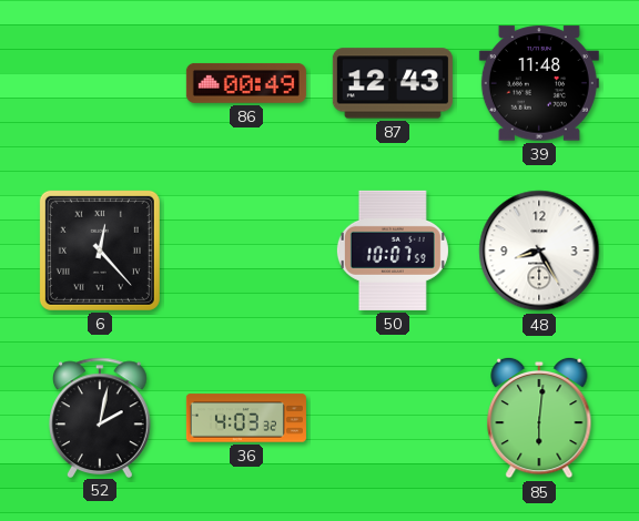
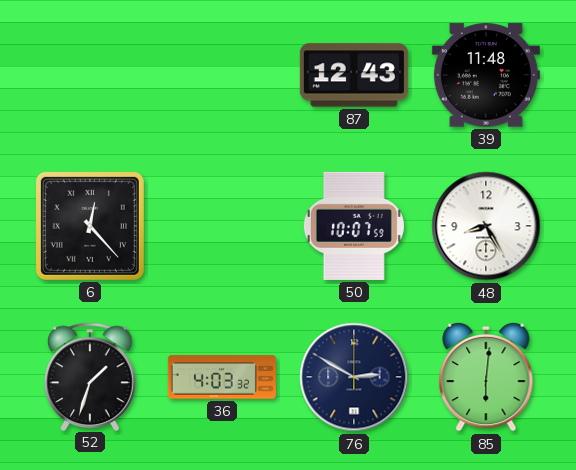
86: 00:49 -> none (246, 83)
52: 2:02 -> 1:33 (91, 376)
76: none -> 2:50 (354, 377)
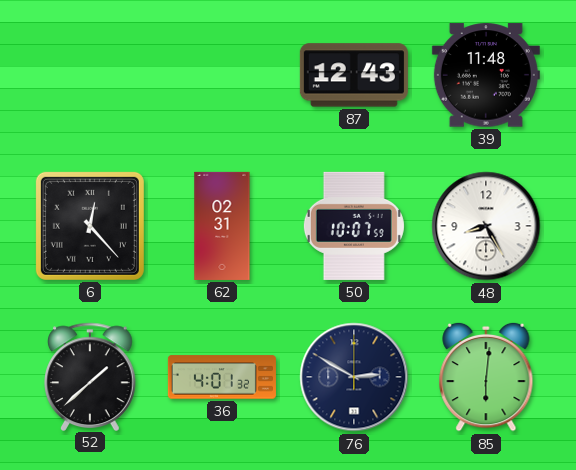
62: none -> 02:31 (222, 226)
52: 1:33 -> 1:38 (91, 376)
36: 4:03 -> 4:01 (222, 377)
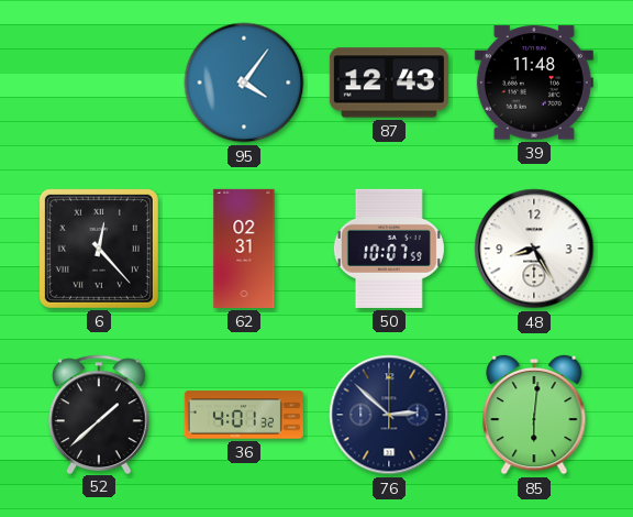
95: none -> 4:06 (244, 82)
76: 2:50 -> 2:52 (389, 415)
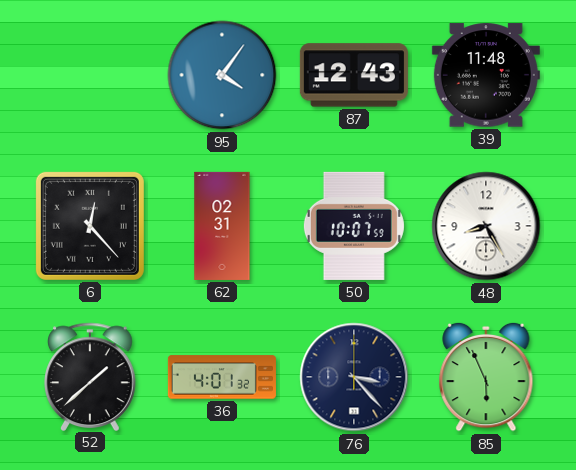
76: 2:52 -> 3:23 (354, 377)
85: 6:01 -> 5:56 (486, 377)
